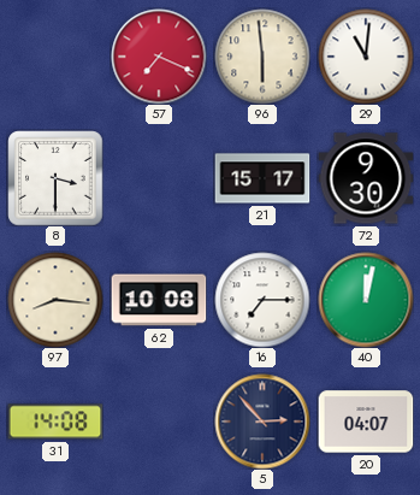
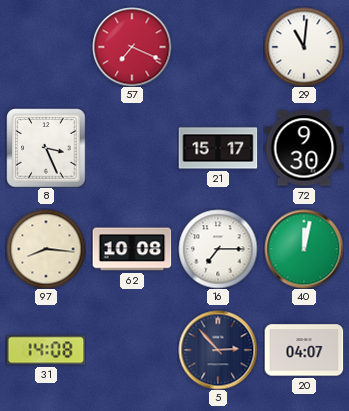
96: 5:59 -> none (262, 57)
8: 3:30 -> 3:26 (46, 148)
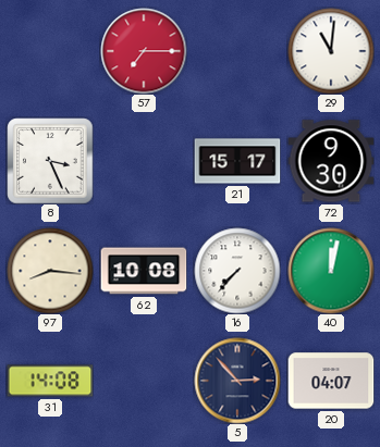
57: 7:19 -> 7:15 (144, 51)
16: 7:15 -> 7:37 (237, 271)
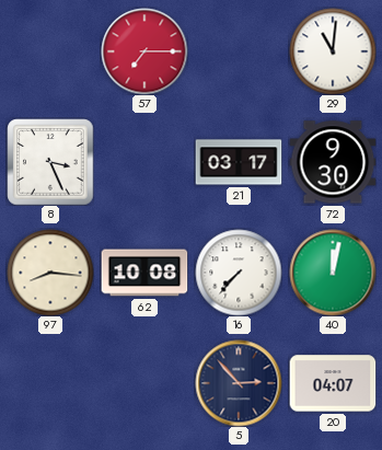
21: 15:17 -> 03:17 (239, 162)
31: 14:08 -> none (50, 381)
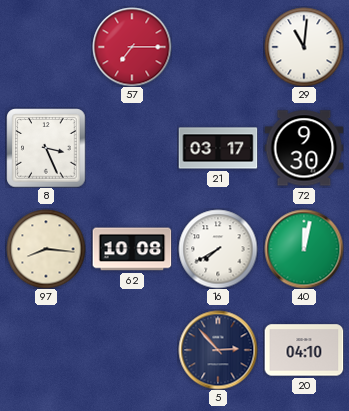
16: 7:37 -> 7:40 (218, 249)
20: 04:07 -> 04:10 (304, 350)
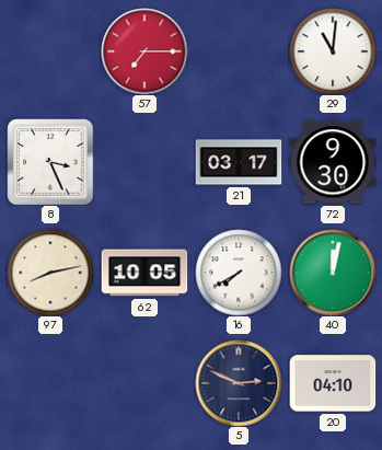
97: 8:16 -> 8:13 (50, 273)
62: 10:08 -> 10:05 (144, 273)
5: 2:53 -> 2:49 (239, 383)
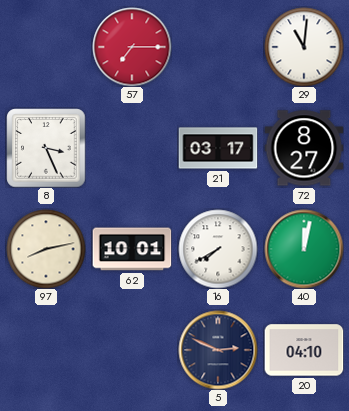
72: 9:30 -> 8:27 (304, 148)
62: 10:05 -> 10:01 (132, 249)
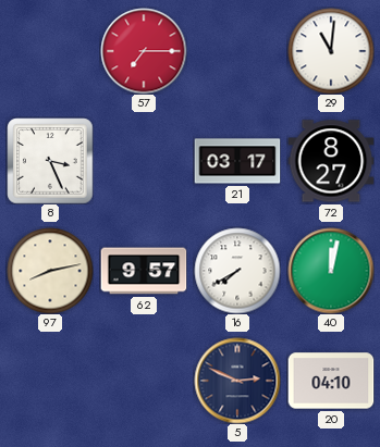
62: 10:01 -> 9:57 (144, 271)
